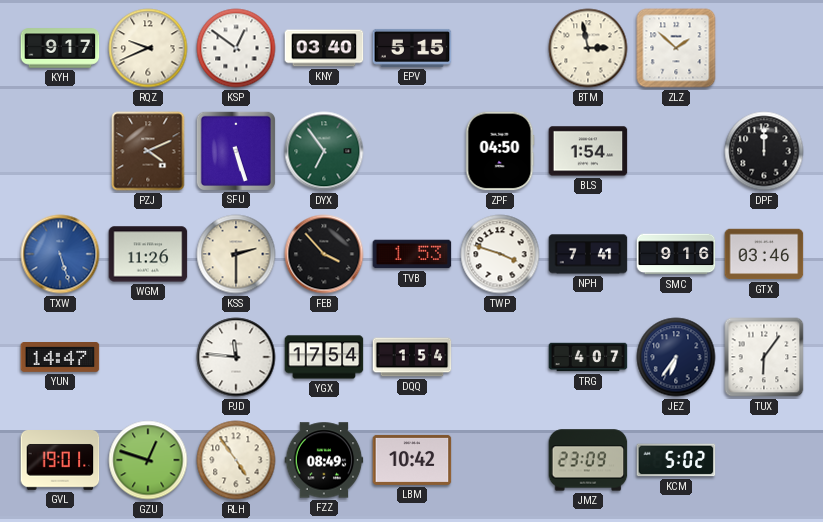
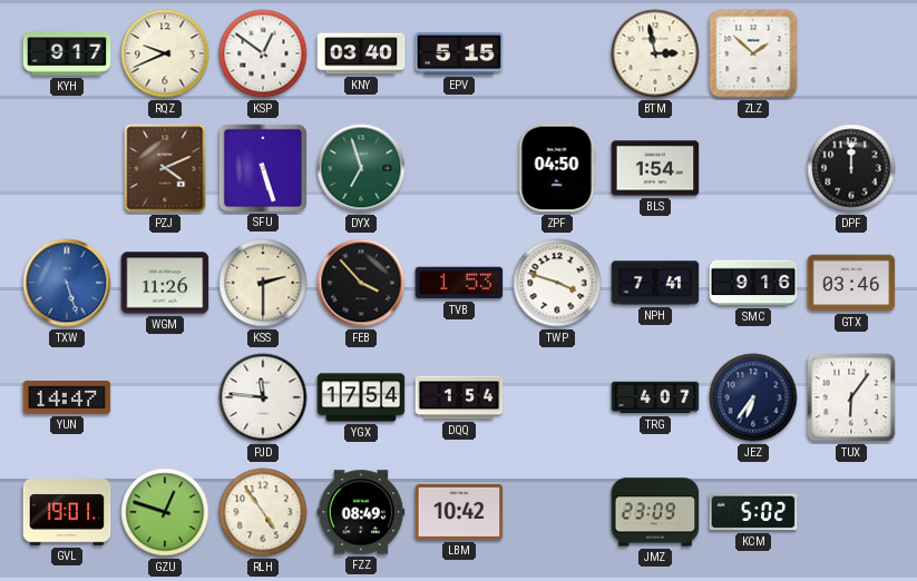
DYX: 6:54 -> 6:57 (361, 168)
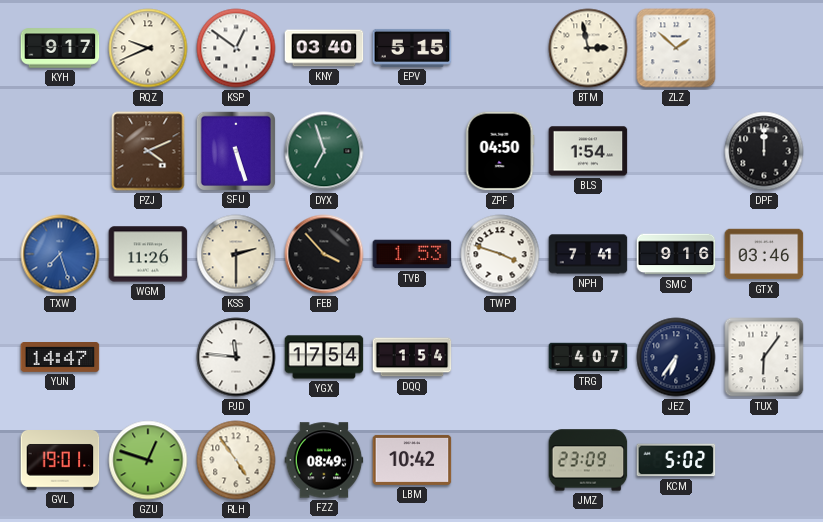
TXW: 5:27 -> 7:27 (60, 254)
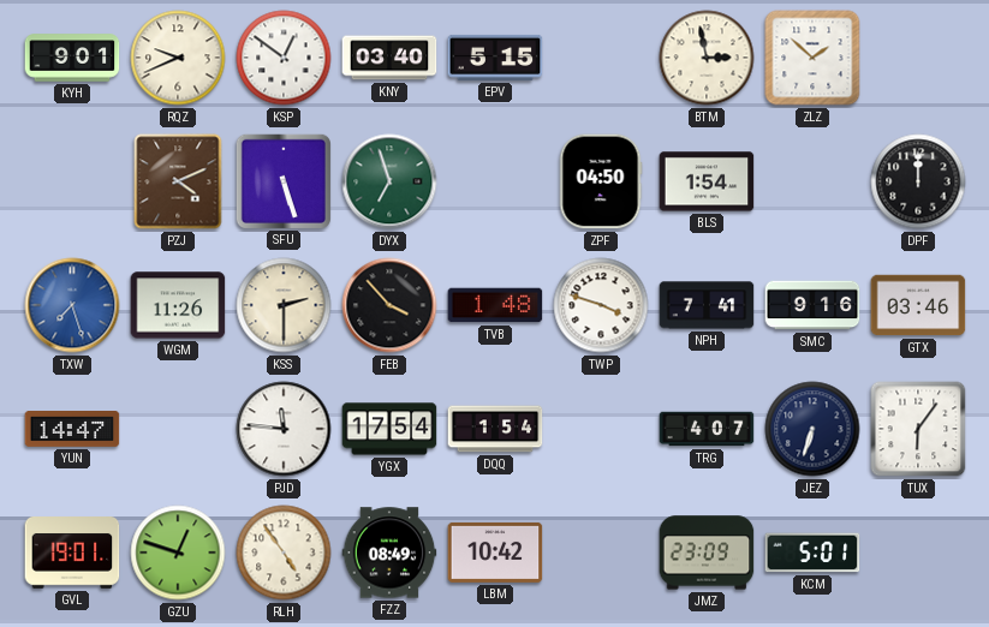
KYH: 9:17 -> 9:01 (72, 58)
TVB: 1:53 -> 1:48 (495, 305)
JEZ: 6:36 -> 6:33 (812, 429)
KCM: 5:02 -> 5:01 (812, 553)
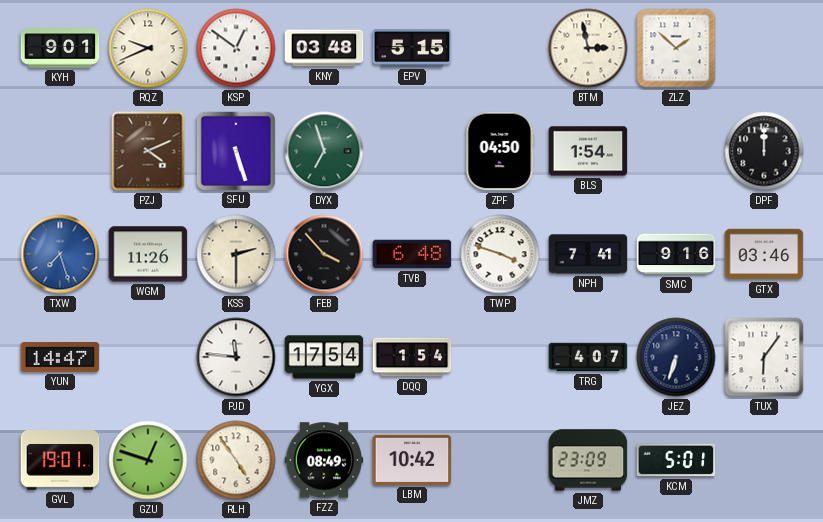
KNY: 03:40 -> 03:48 (324, 48)
TVB: 1:48 -> 6:48 (412, 254)
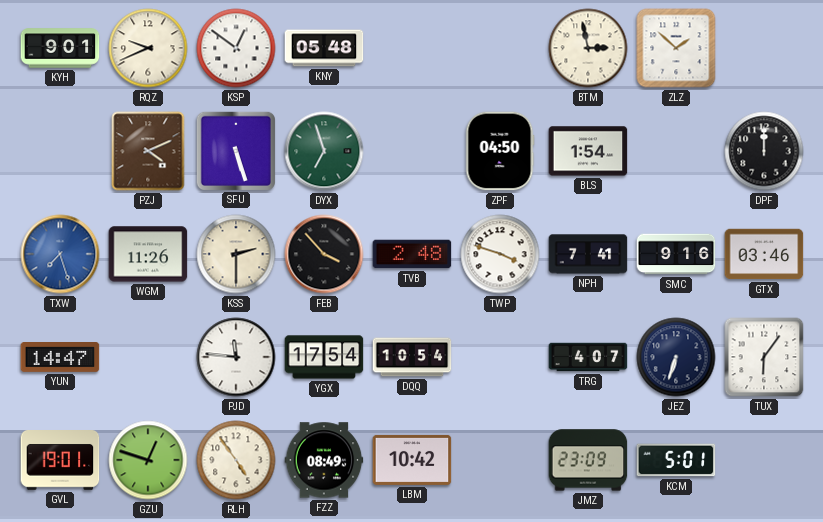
KNY: 03:48 -> 05:48 (324, 48)
EPV: 5:15 -> none (412, 48)
TVB: 6:48 -> 2:48 (412, 254)
DQQ: 1:54 -> 10:54 (412, 357)
